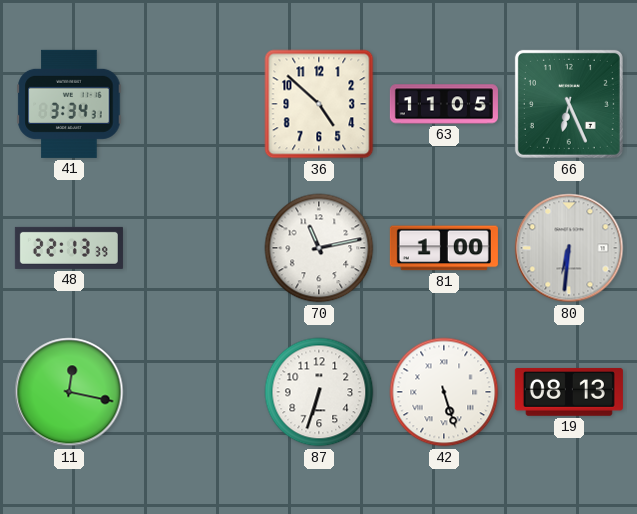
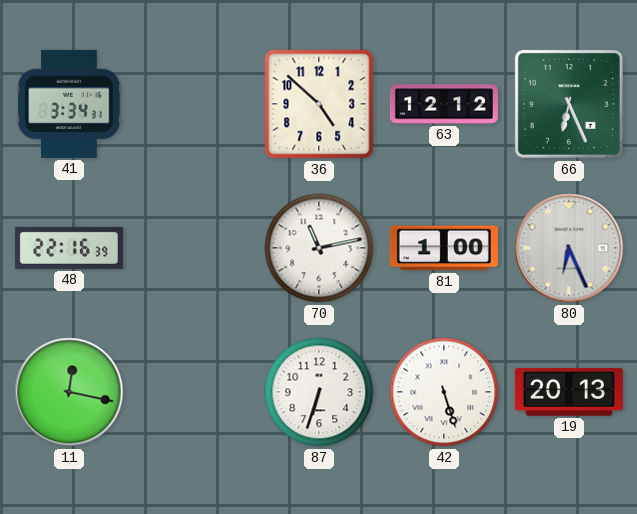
63: 11:05 -> 12:12 (444, 104)
48: 22:13 -> 22:16 (69, 248)
80: 6:31 -> 6:26 (569, 248)
19: 08:13 -> 20:13 (569, 392)
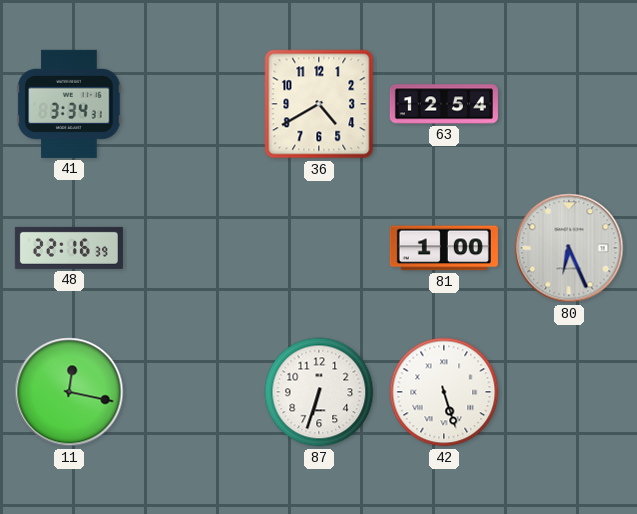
36: 4:52 -> 4:40 (319, 104)
63: 12:12 -> 12:54 (444, 104)
66: 6:26 -> none (569, 104)
70: 11:13 -> none (319, 248)
19: 20:13 -> none (569, 392)
